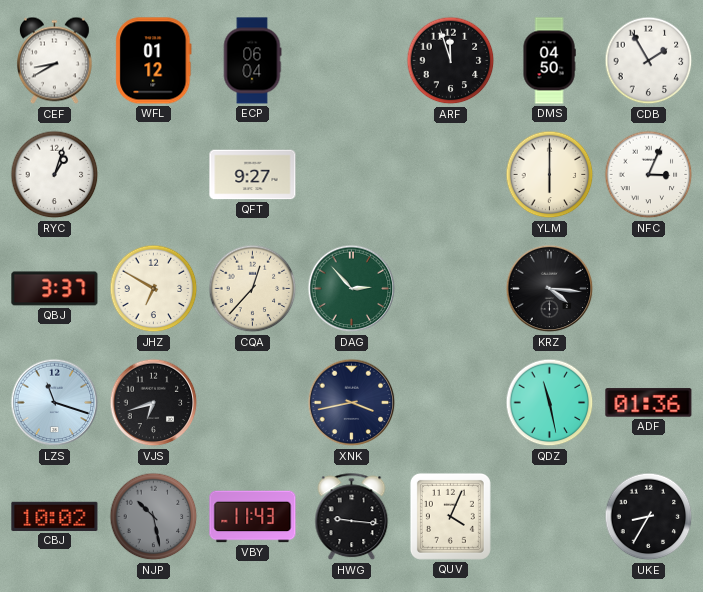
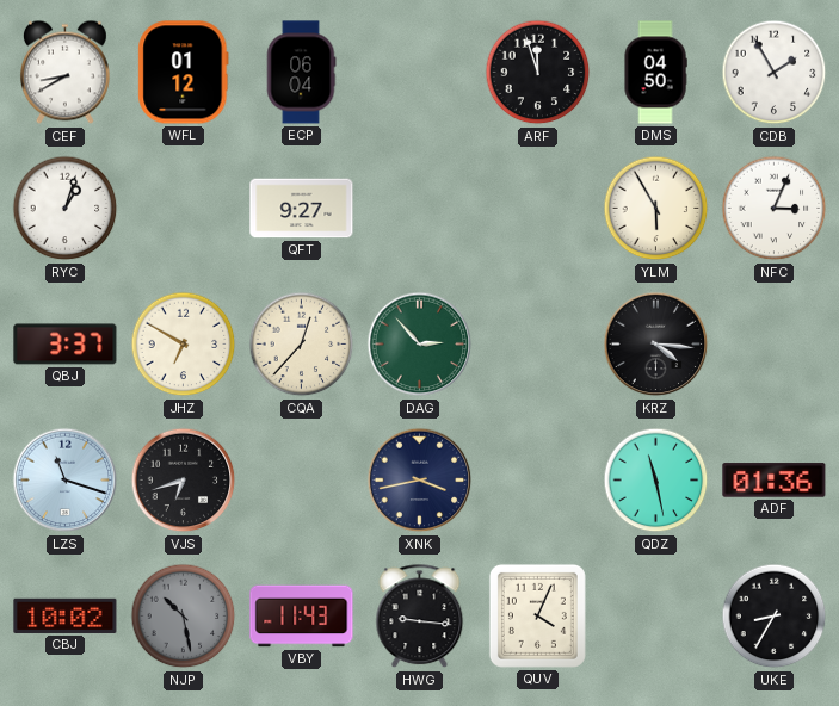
YLM: 6:00 -> 5:55 (656, 209)
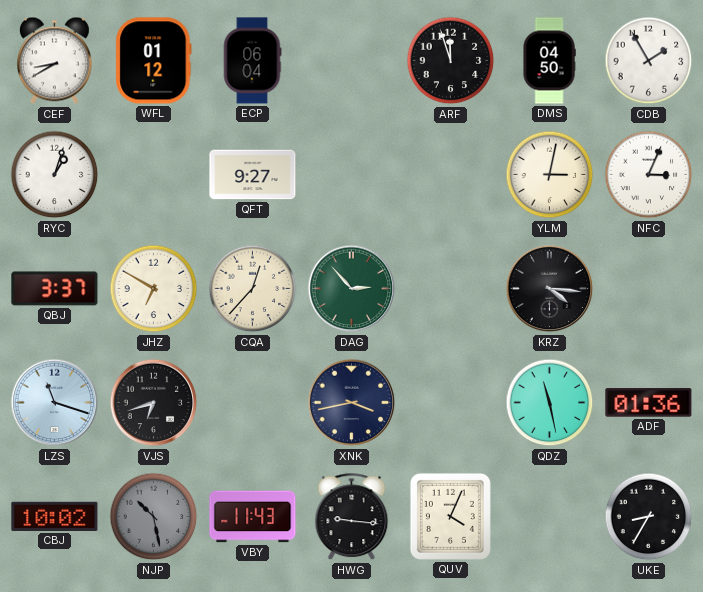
YLM: 5:55 -> 3:02 (550, 175)
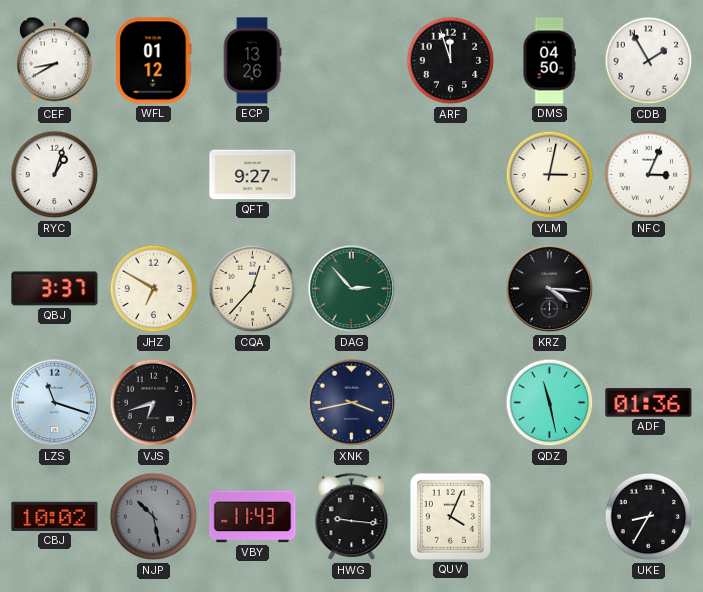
ECP: 06:04 -> 13:26 (252, 61)
